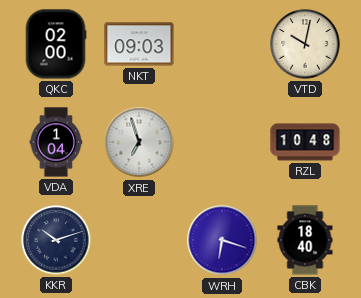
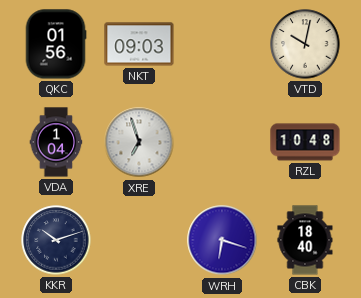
QKC: 02:00 -> 01:56 (56, 44)
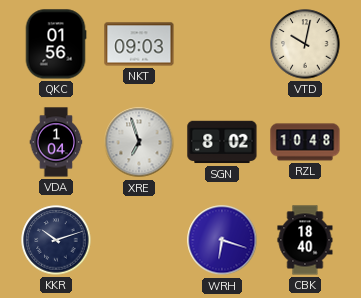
SGN: none -> 8:02 (222, 142)
